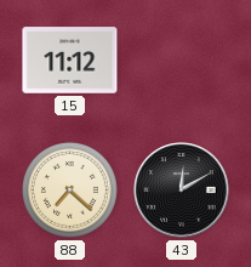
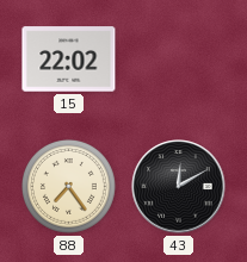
15: 11:12 -> 22:02 (69, 60)
88: 7:22 -> 7:24 (68, 186)
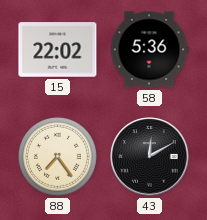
58: none -> 5:36 (149, 50)
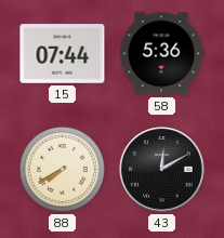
15: 22:02 -> 07:44 (63, 54)
88: 7:24 -> 7:40 (62, 169)
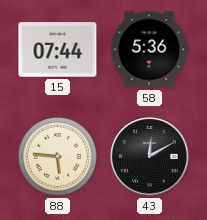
88: 7:40 -> 5:46 (57, 156)
